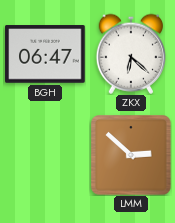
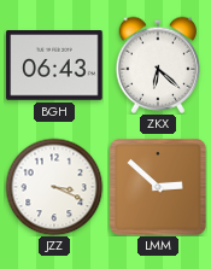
BGH: 06:47 -> 06:43 (54, 65)
JZZ: none -> 3:19 (54, 187)
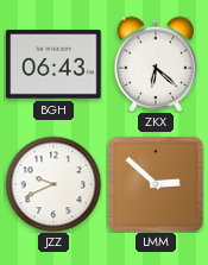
JZZ: 3:19 -> 9:41 (53, 184)
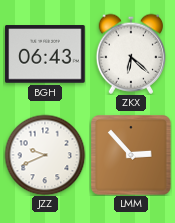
LMM: 2:52 -> 2:53 (132, 156)
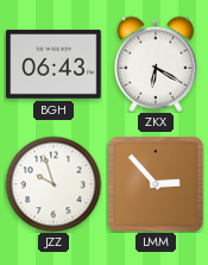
ZKX: 6:22 -> 6:20 (156, 64)
JZZ: 9:41 -> 9:57 (53, 184)
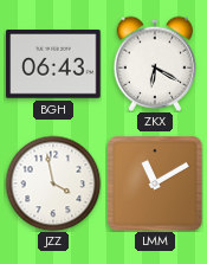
JZZ: 9:57 -> 3:58 (53, 183)
LMM: 2:53 -> 11:10 (156, 185)
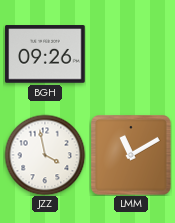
BGH: 06:43 -> 09:26 (45, 54)
ZKX: 6:20 -> none (155, 64)
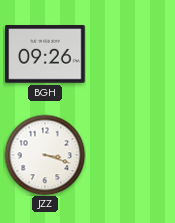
JZZ: 3:58 -> 3:18 (45, 155)
LMM: 11:10 -> none (132, 156)
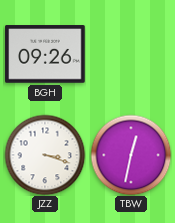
TBW: none -> 12:32 (131, 155)
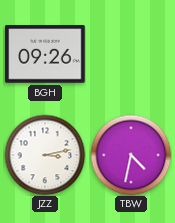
JZZ: 3:18 -> 3:13 (45, 155)
TBW: 12:32 -> 4:32 (131, 155)
